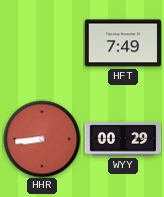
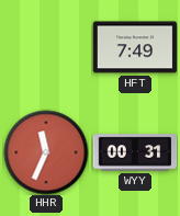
HHR: 8:44 -> 11:34 (46, 152)
WYY: 00:29 -> 00:31 (135, 152)
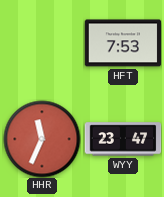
HFT: 7:49 -> 7:53 (123, 43)
WYY: 00:31 -> 23:47 (123, 139)
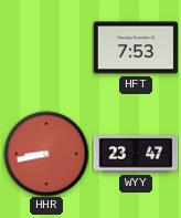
HHR: 11:34 -> 8:43 (46, 154)
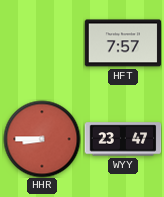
HFT: 7:53 -> 7:57 (123, 43)
HHR: 8:43 -> 8:45 (42, 139)
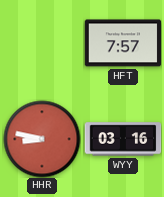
HHR: 8:45 -> 8:47 (42, 139)
WYY: 23:47 -> 03:16 (123, 139)
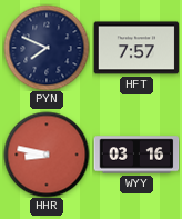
PYN: none -> 7:49 (47, 48)
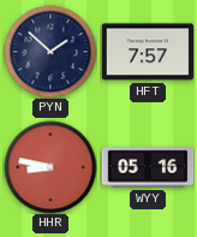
PYN: 7:49 -> 1:52 (50, 52)
WYY: 03:16 -> 05:16 (148, 167)
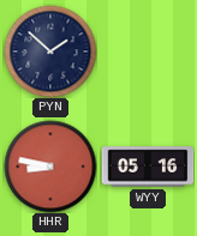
HFT: 7:57 -> none (148, 52)
